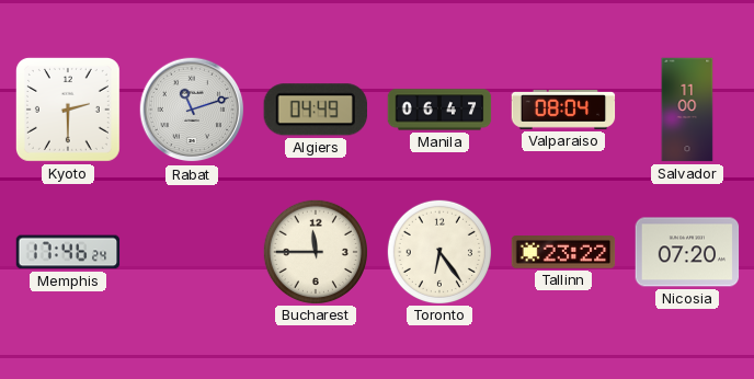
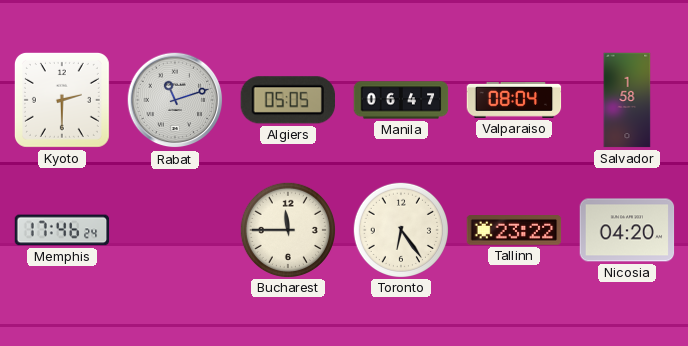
Algiers: 04:49 -> 05:05 (288, 100)
Salvador: 11:00 -> 1:58 (627, 100)
Nicosia: 07:20 -> 04:20 (627, 230)
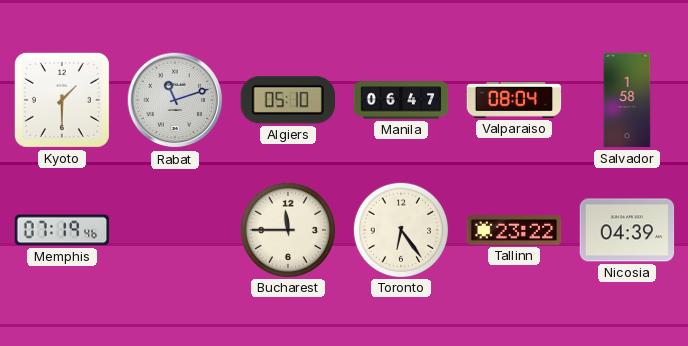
Kyoto: 2:30 -> 1:30 (62, 100)
Algiers: 05:05 -> 05:10 (288, 100)
Memphis: 17:46 -> 07:19 (62, 230)
Nicosia: 04:20 -> 04:39 (627, 230)
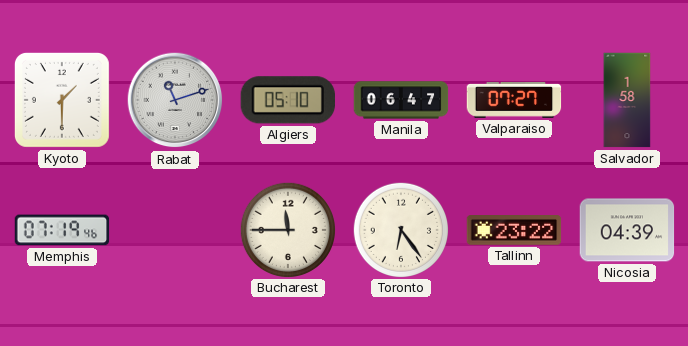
Valparaiso: 08:04 -> 07:27 (514, 100)
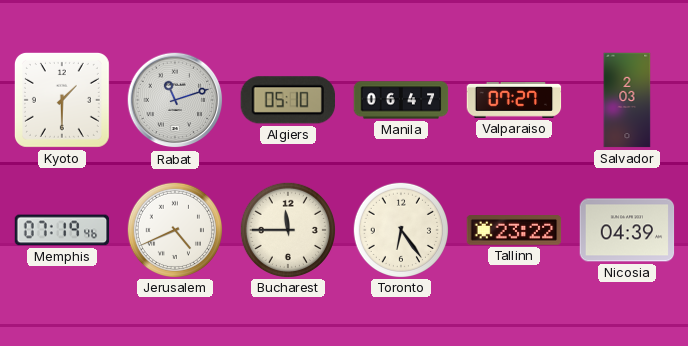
Salvador: 1:58 -> 2:03 (627, 100)
Jerusalem: none -> 4:41 (174, 229)
